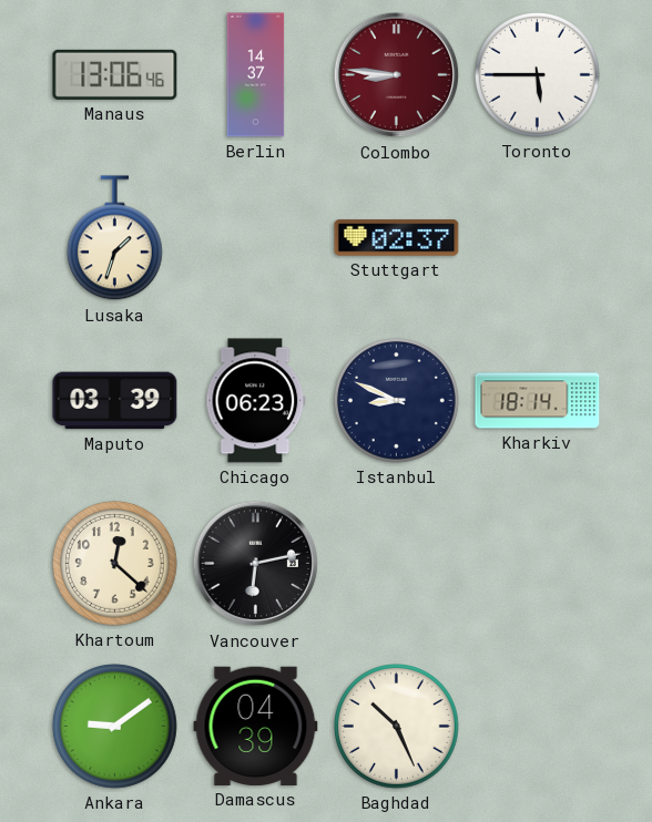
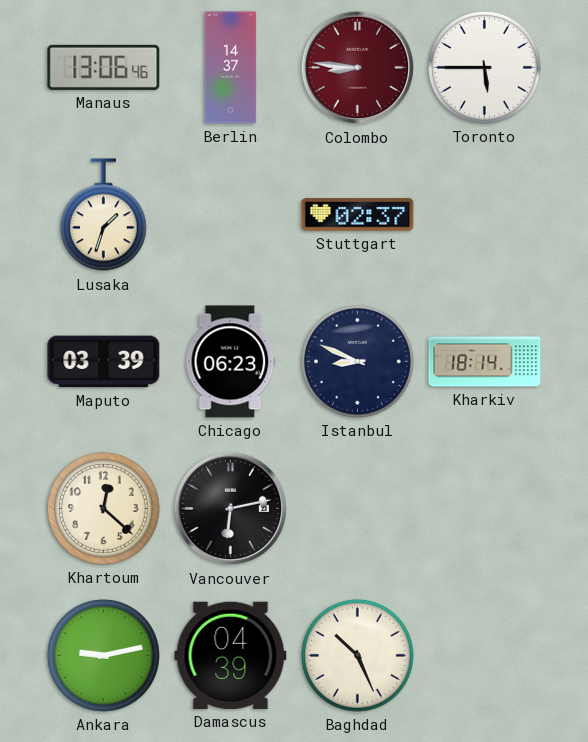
Ankara: 9:09 -> 9:13 (104, 656)
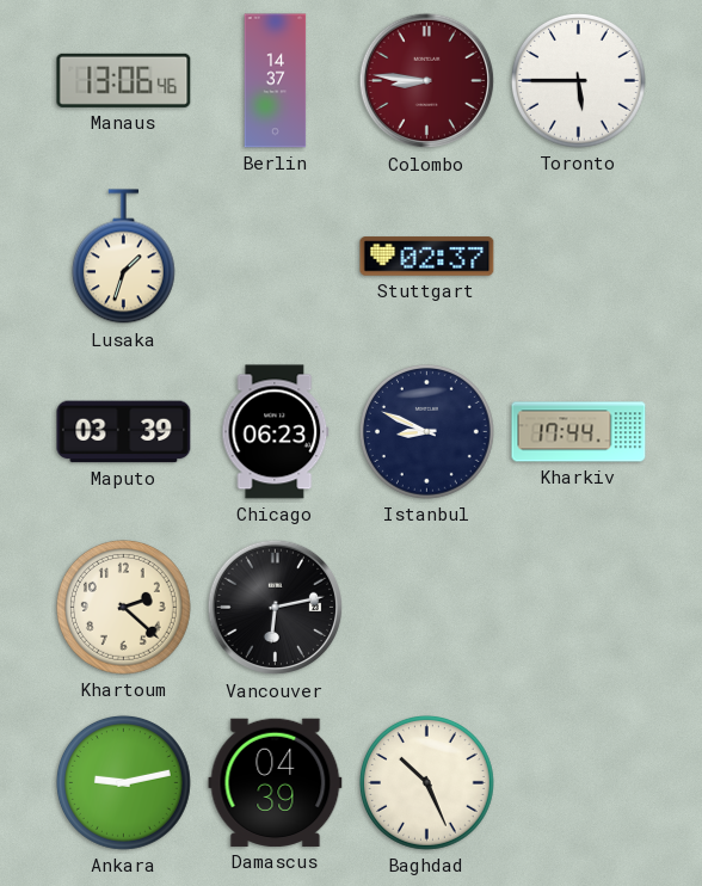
Kharkiv: 18:14 -> 17:44 (579, 432)
Khartoum: 12:22 -> 2:22 (124, 608)
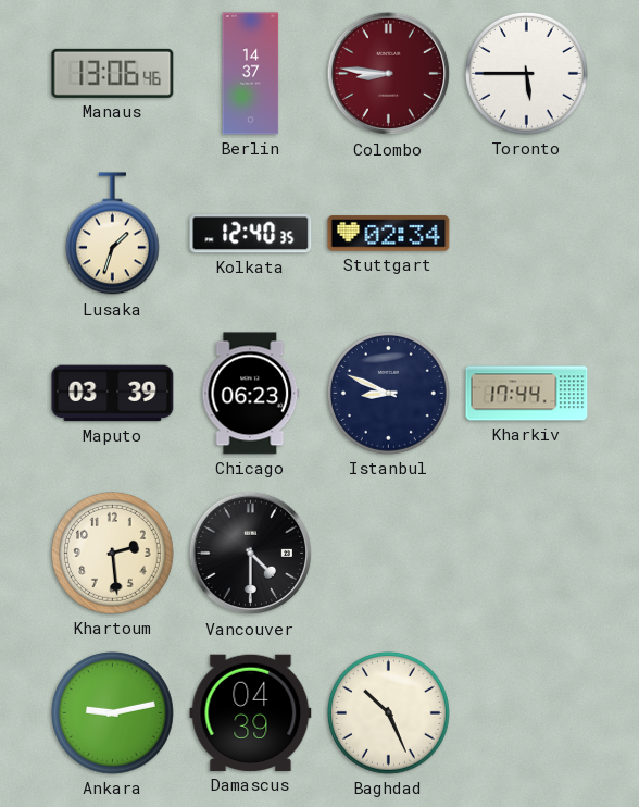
Kolkata: none -> 12:40 (251, 234)
Stuttgart: 02:37 -> 02:34 (389, 234)
Khartoum: 2:22 -> 2:29 (113, 554)
Vancouver: 6:13 -> 4:30 (251, 554)
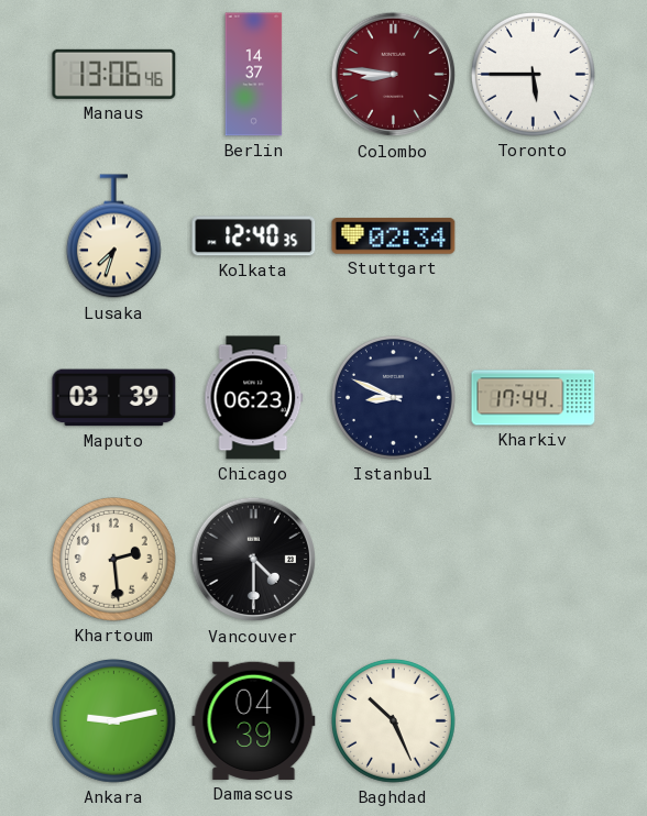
Lusaka: 1:33 -> 7:33 (113, 236)
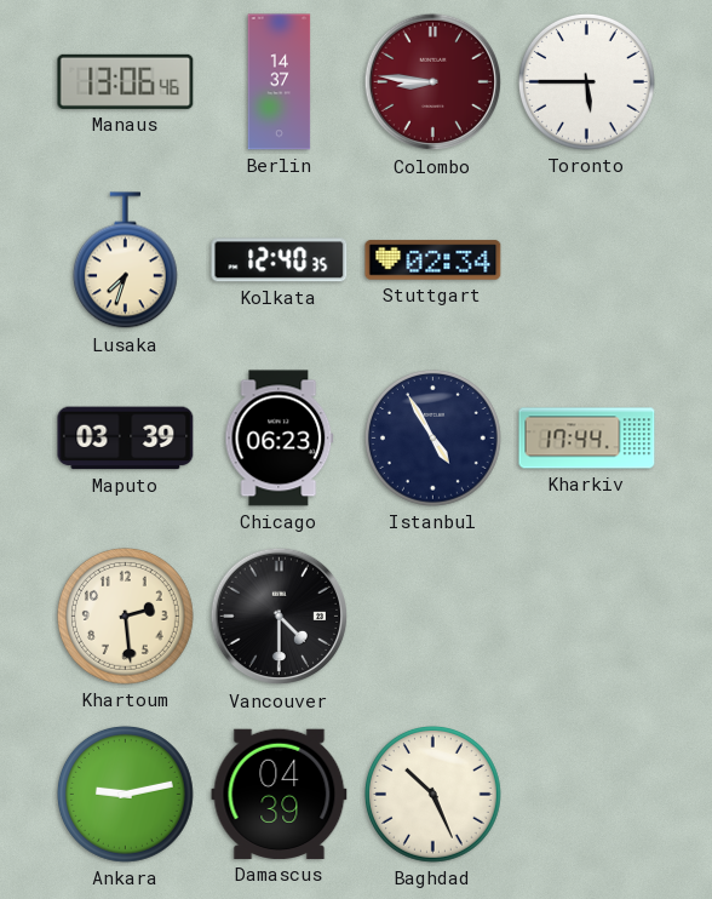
Istanbul: 8:49 -> 4:55 (433, 439)
